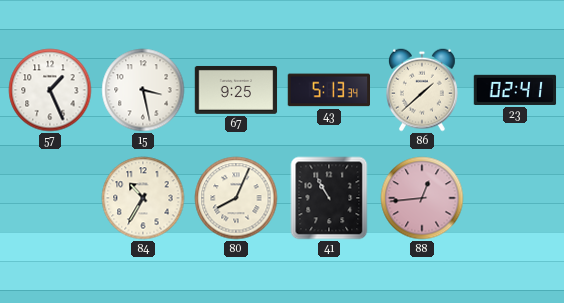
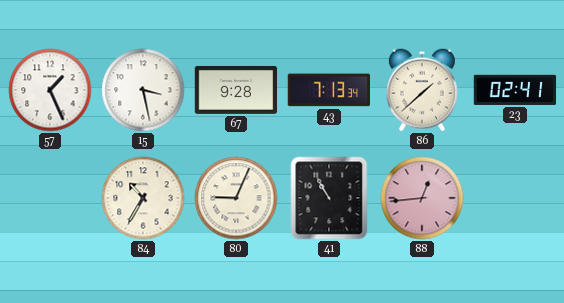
67: 9:25 -> 9:28 (236, 90)
43: 5:13 -> 7:13 (329, 90)
80: 8:04 -> 9:04 (236, 198)
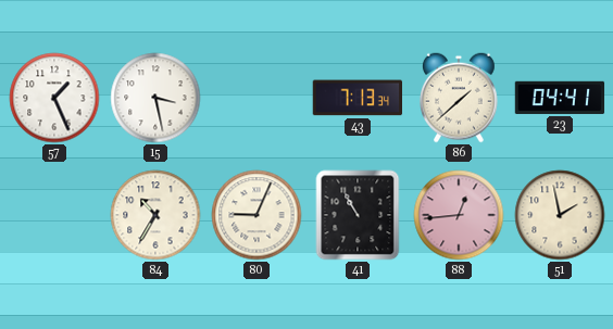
67: 9:28 -> none (236, 90)
23: 02:41 -> 04:41 (560, 98)
51: none -> 1:58 (560, 215)
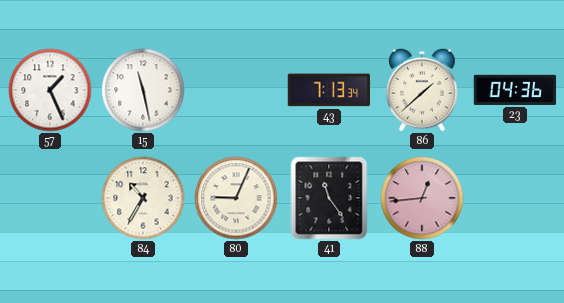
15: 3:28 -> 11:28 (143, 90)
23: 04:41 -> 04:36 (515, 90)
41: 10:55 -> 11:24 (329, 198)
51: 1:58 -> none (560, 215)
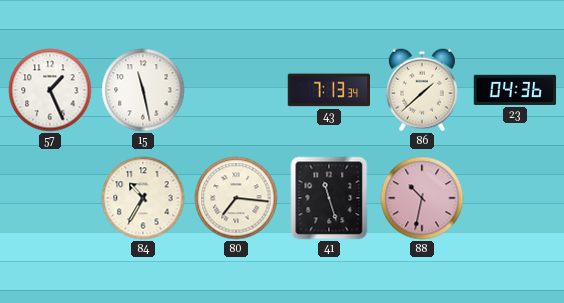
80: 9:04 -> 7:16 (236, 198)
41: 11:24 -> 11:27 (329, 198)
88: 12:44 -> 10:32 (422, 198)
